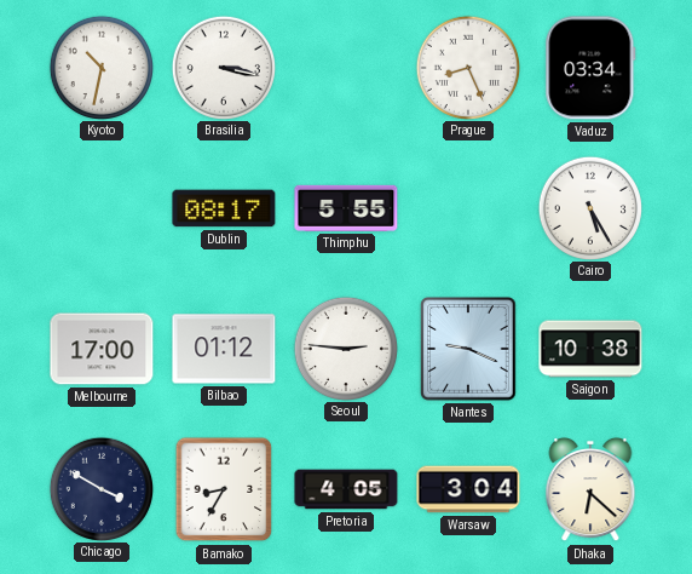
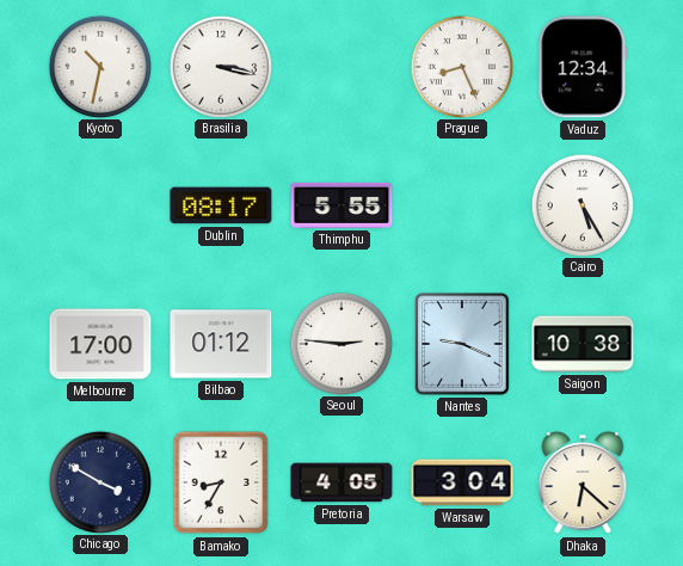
Vaduz: 03:34 -> 12:34 (583, 67)
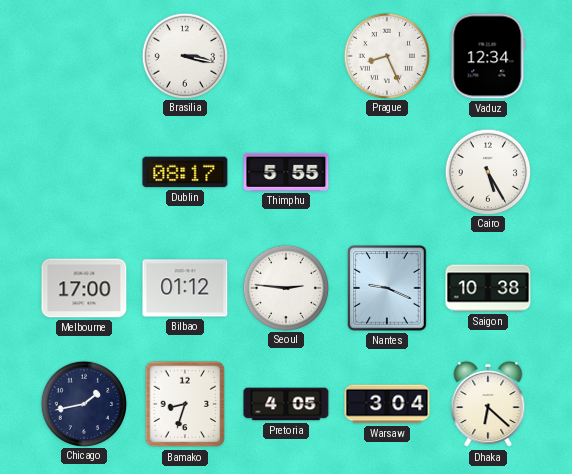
Kyoto: 10:32 -> none (99, 66)
Chicago: 3:50 -> 1:43 (83, 403)
Bamako: 8:35 -> 8:33 (185, 404)
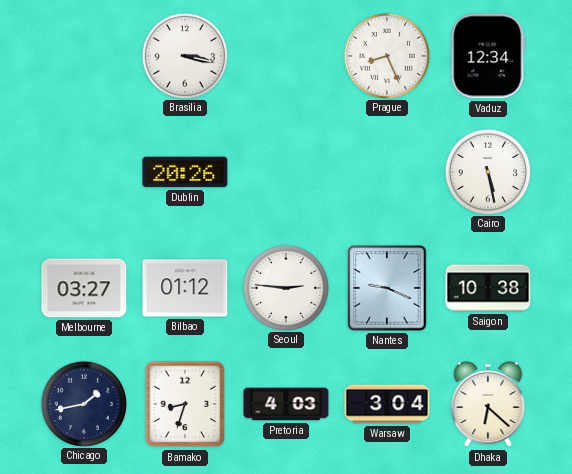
Dublin: 08:17 -> 20:26 (185, 172)
Thimphu: 5:55 -> none (286, 172)
Cairo: 5:25 -> 5:28 (487, 171)
Melbourne: 17:00 -> 03:27 (84, 288)
Pretoria: 4:05 -> 4:03 (286, 404)
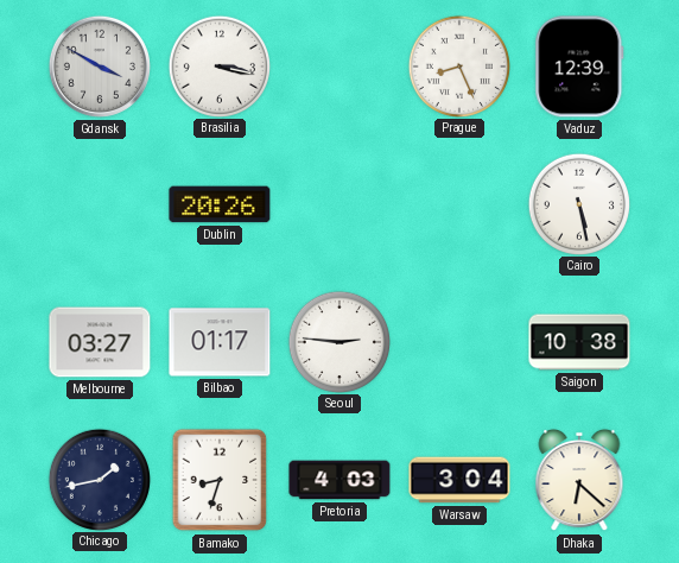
Gdansk: none -> 3:50 (100, 67)
Vaduz: 12:34 -> 12:39 (579, 67)
Bilbao: 01:12 -> 01:17 (220, 342)
Nantes: 9:19 -> none (387, 288)
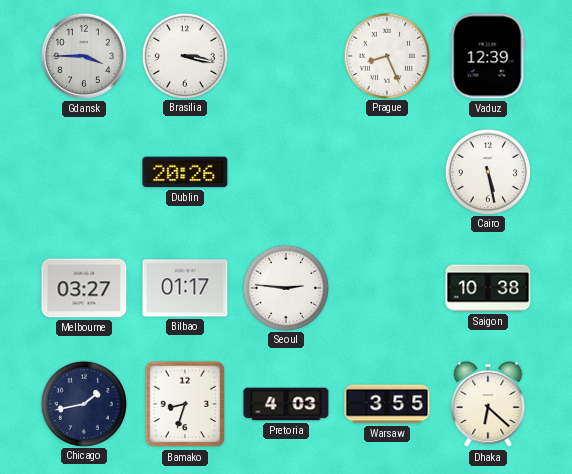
Gdansk: 3:50 -> 3:45 (84, 56)
Warsaw: 3:04 -> 3:55 (387, 404)
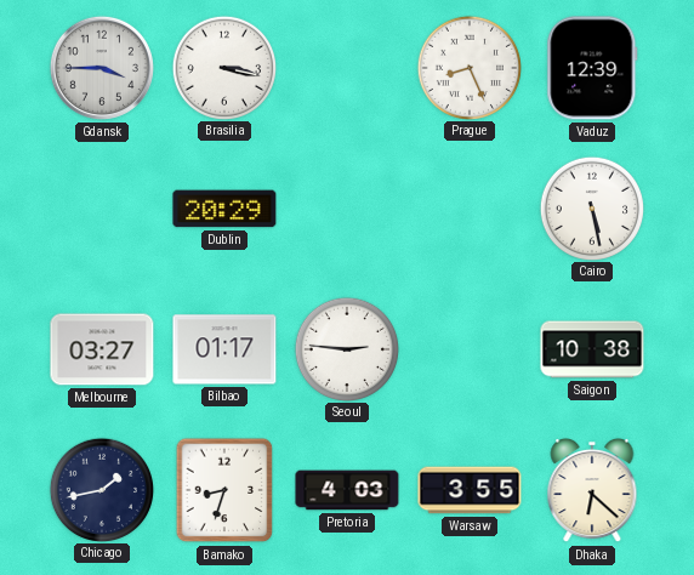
Dublin: 20:26 -> 20:29 (224, 209)
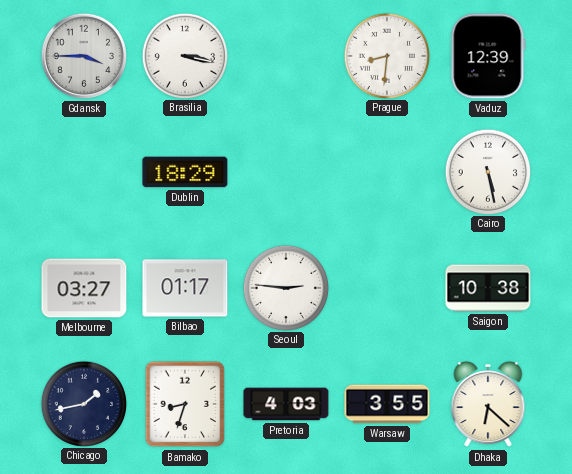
Prague: 8:26 -> 8:31 (386, 55)
Dublin: 20:29 -> 18:29 (185, 172)
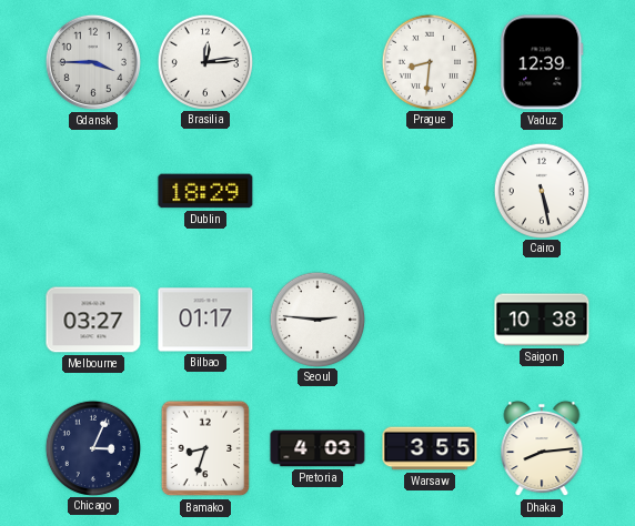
Brasilia: 3:17 -> 12:14 (204, 61)
Chicago: 1:43 -> 3:04 (92, 447)
Dhaka: 6:22 -> 8:14 (542, 448)
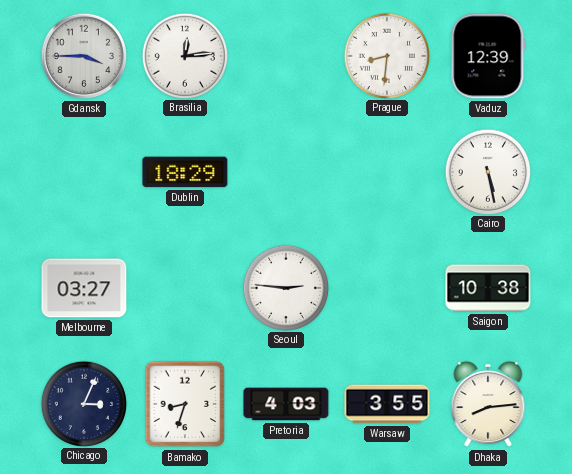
Bilbao: 01:17 -> none (205, 320)
